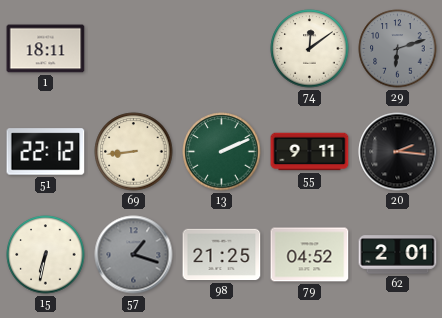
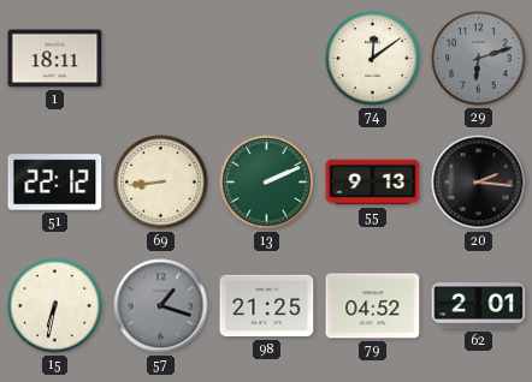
55: 9:11 -> 9:13 (373, 183)
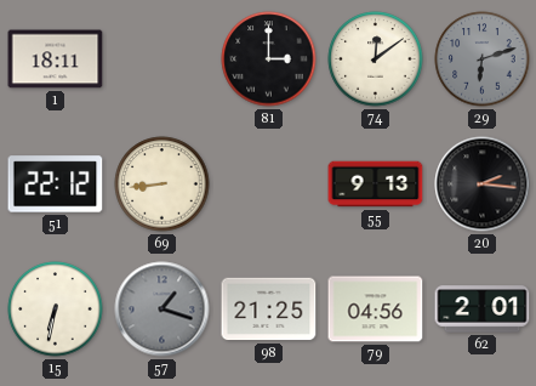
81: none -> 3:00 (269, 59)
13: 2:11 -> none (267, 183)
79: 04:52 -> 04:56 (376, 310)
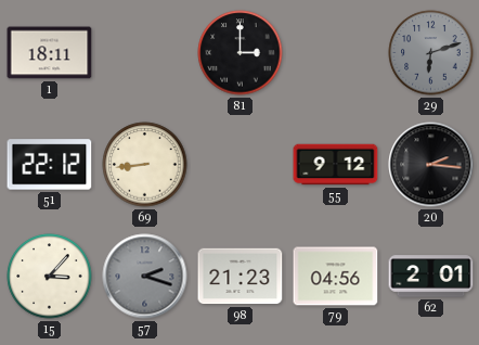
74: 12:09 -> none (376, 59)
55: 9:13 -> 9:12 (336, 165)
15: 6:32 -> 3:07 (50, 277)
57: 1:18 -> 2:18 (145, 277)
98: 21:25 -> 21:23 (241, 277)
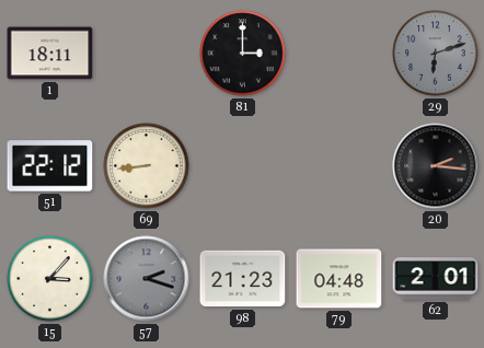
55: 9:12 -> none (336, 165)
79: 04:56 -> 04:48 (339, 279)
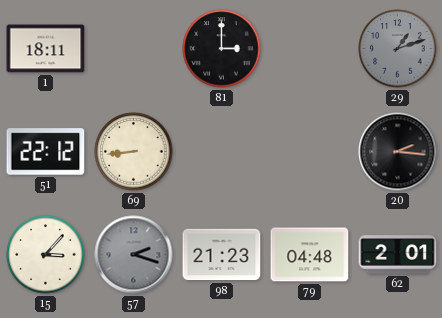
29: 6:12 -> 1:12 (398, 49)
